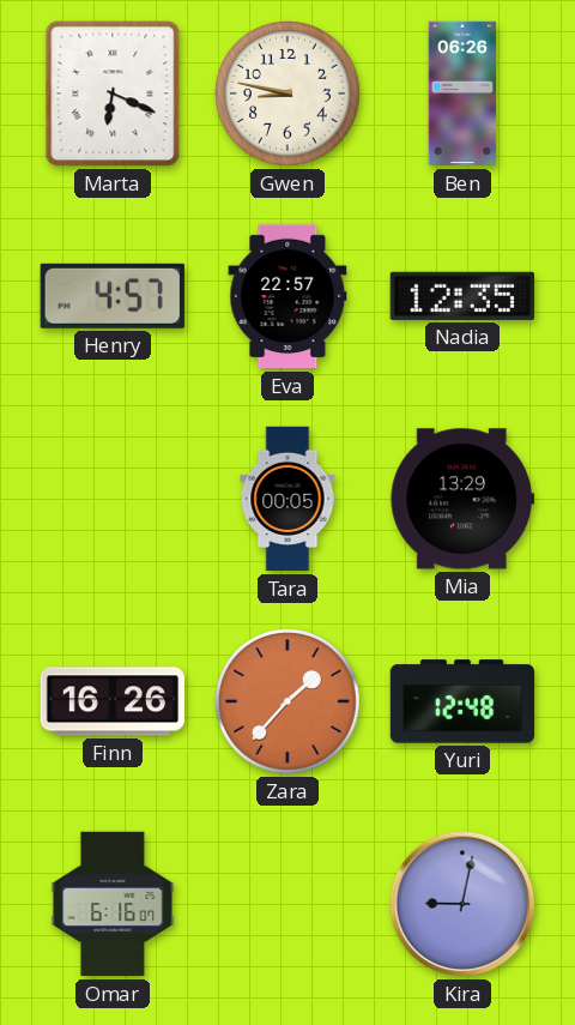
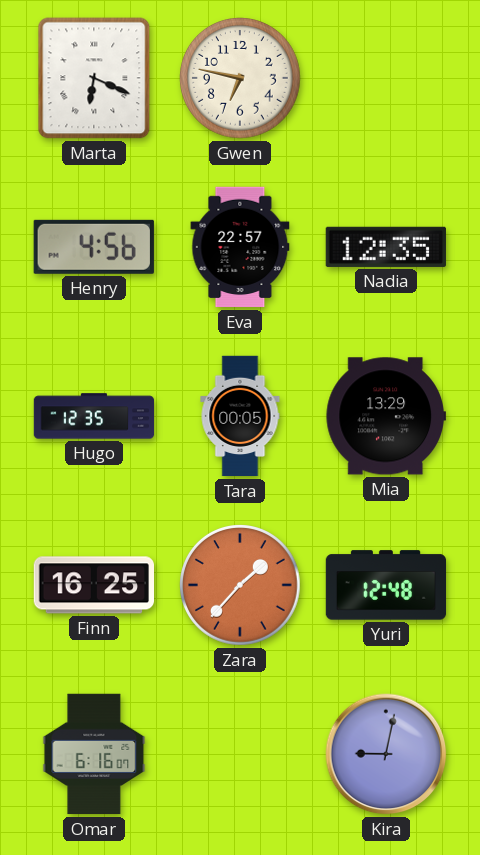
Gwen: 8:47 -> 6:47 (241, 79)
Ben: 06:26 -> none (462, 94)
Henry: 4:57 -> 4:56 (94, 247)
Hugo: none -> 12:35 (94, 416)
Finn: 16:26 -> 16:25 (93, 585)
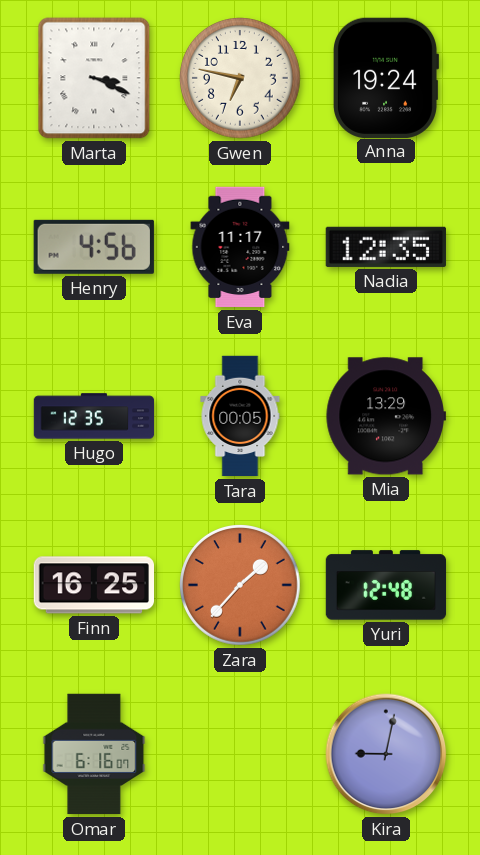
Marta: 6:19 -> 3:19 (94, 78)
Anna: none -> 19:24 (386, 78)
Eva: 22:57 -> 11:17 (240, 247)
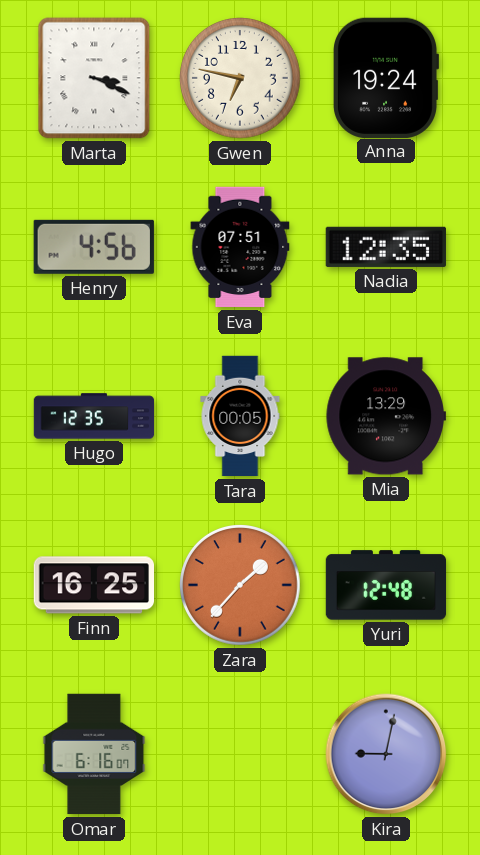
Eva: 11:17 -> 07:51 (240, 247)
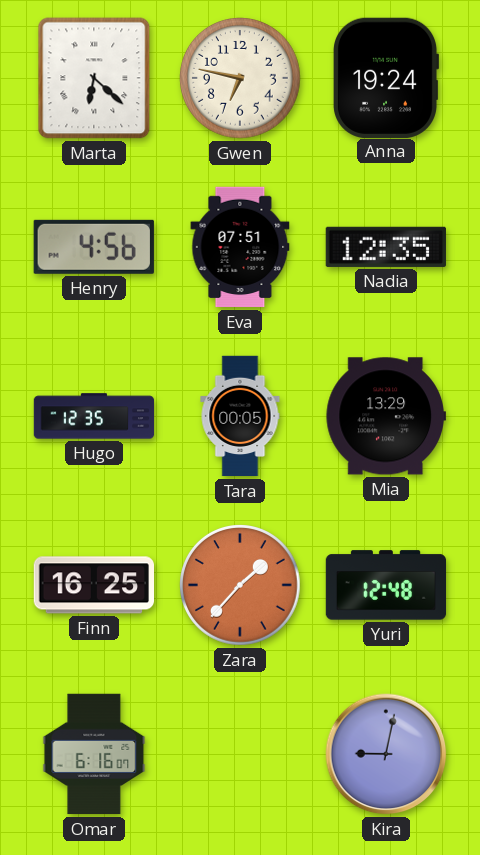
Marta: 3:19 -> 6:22 (94, 78)
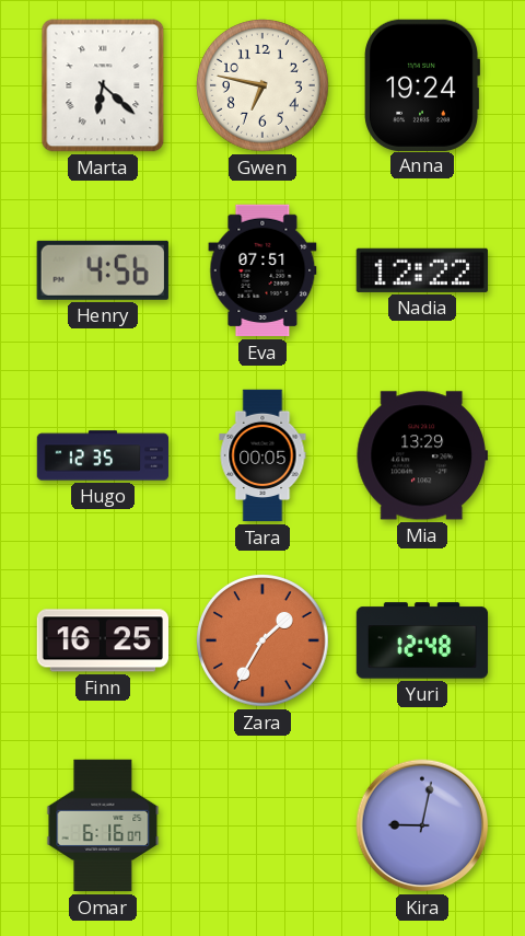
Nadia: 12:35 -> 12:22 (422, 270)
Zara: 1:37 -> 1:35 (264, 642)
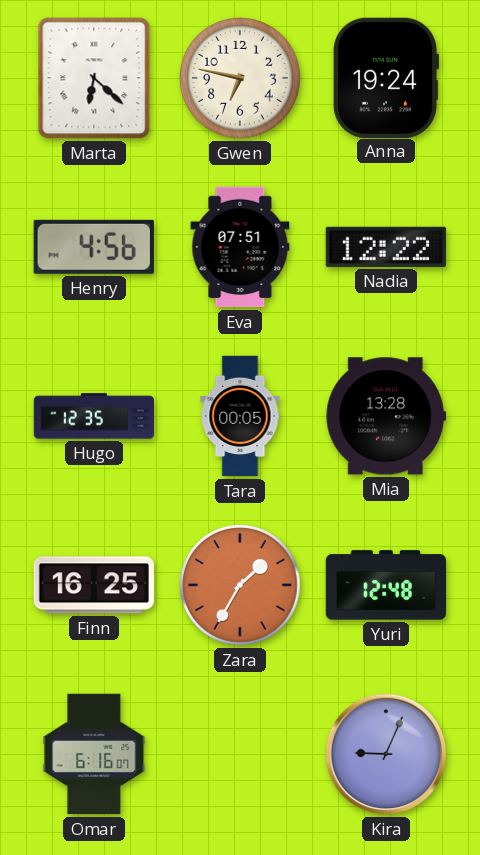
Mia: 13:29 -> 13:28 (385, 416)
Kira: 9:02 -> 9:04 (386, 754)
